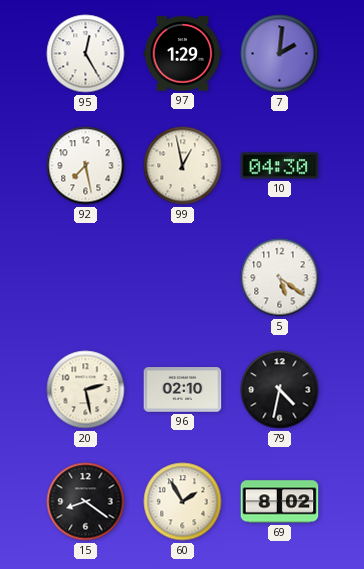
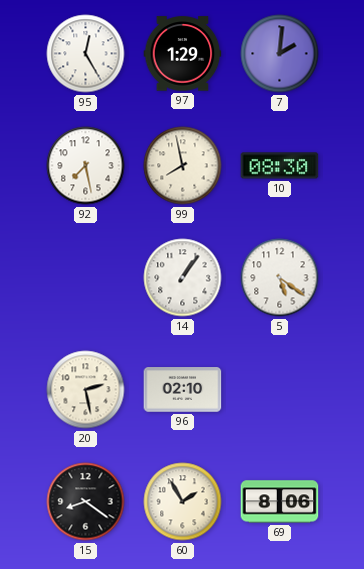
99: 12:58 -> 7:58 (183, 166)
10: 04:30 -> 08:30 (280, 166)
14: none -> 1:06 (183, 278)
79: 4:32 -> none (280, 390)
69: 8:02 -> 8:06 (280, 502)
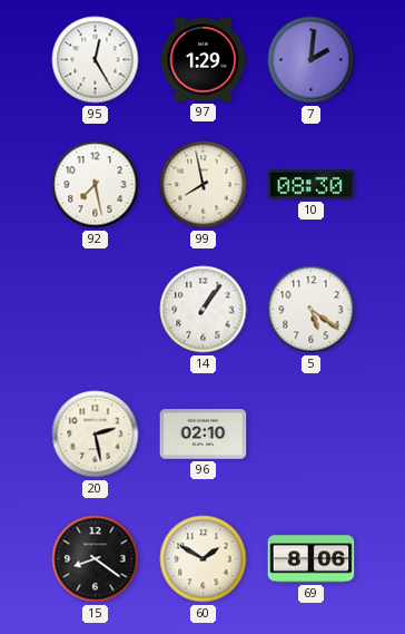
60: 1:55 -> 1:50 (204, 559)
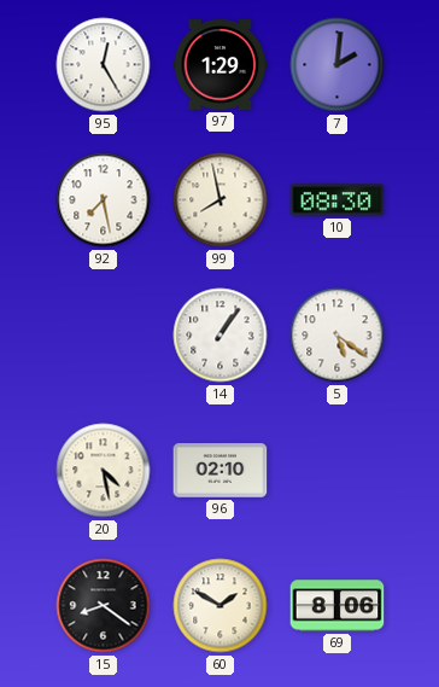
20: 2:28 -> 4:28 (104, 471)
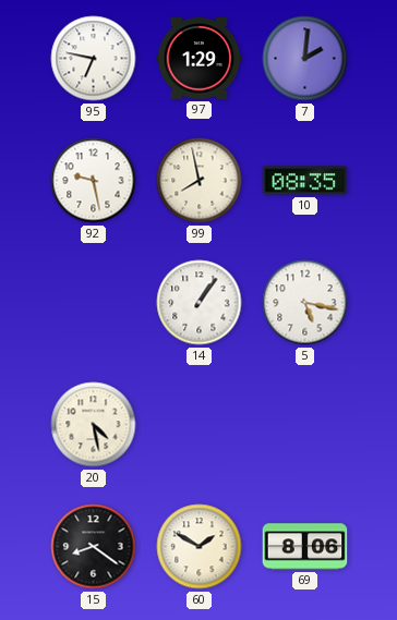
95: 12:25 -> 6:47 (94, 59)
92: 7:28 -> 9:28 (94, 181)
10: 08:30 -> 08:35 (305, 181)
5: 5:21 -> 5:17 (305, 303)
96: 02:10 -> none (221, 471)
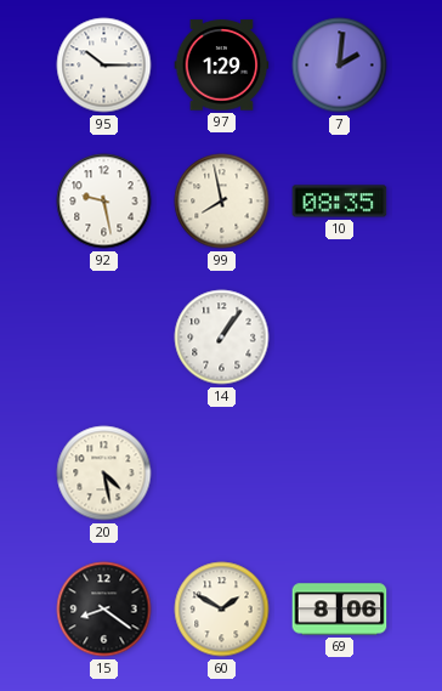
95: 6:47 -> 10:15 (104, 66)
5: 5:17 -> none (305, 303)
